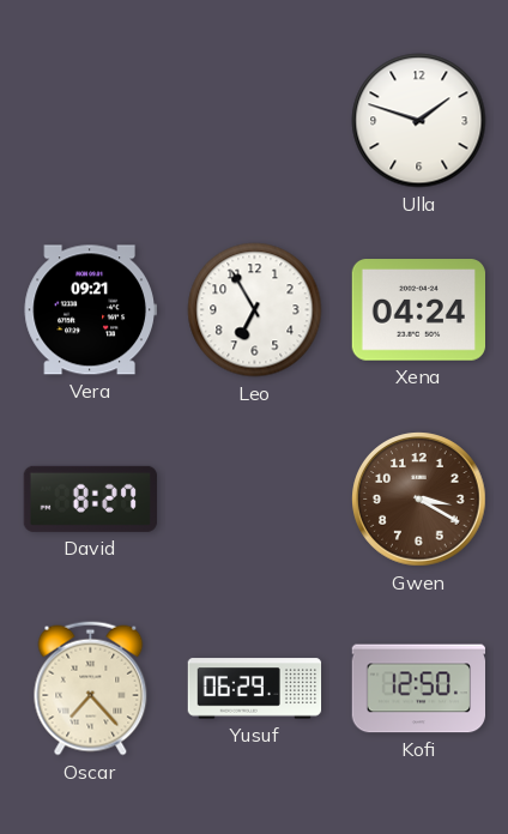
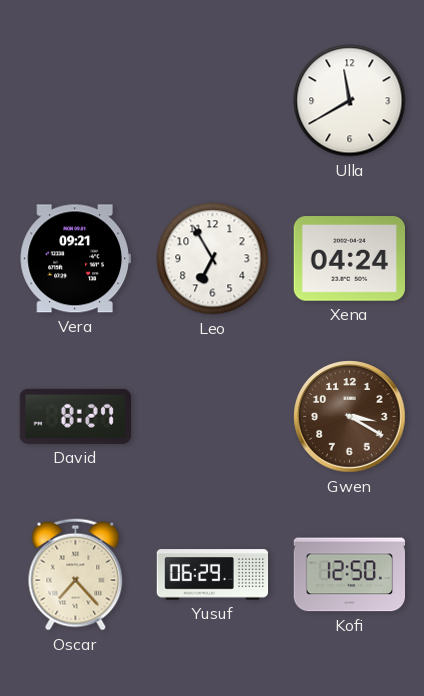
Ulla: 1:48 -> 11:40 (350, 101)
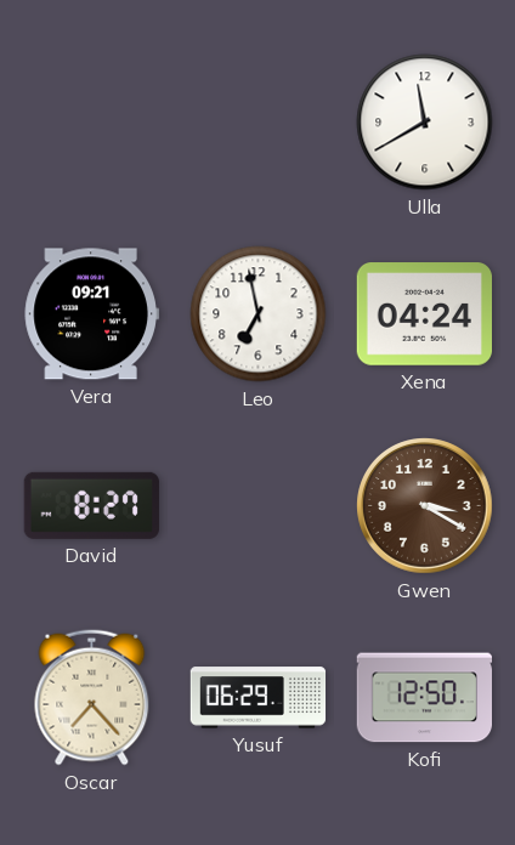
Leo: 6:55 -> 6:58 (259, 314)
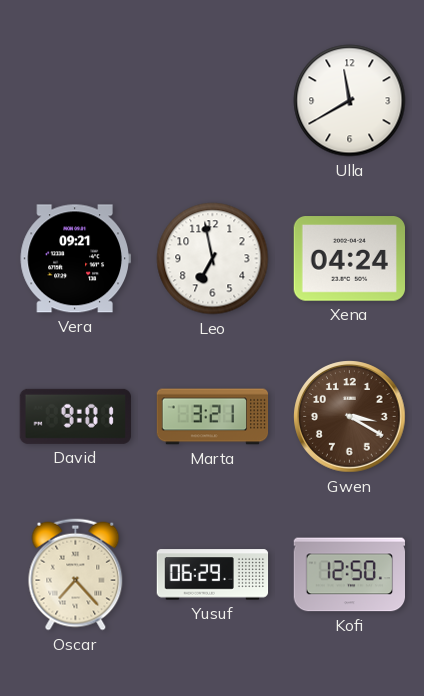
David: 8:27 -> 9:01 (75, 416)
Marta: none -> 3:21 (213, 417)
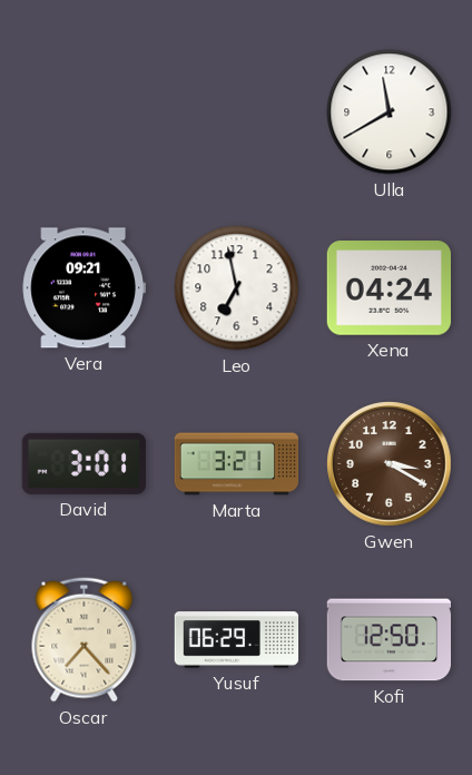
David: 9:01 -> 3:01 (83, 463)
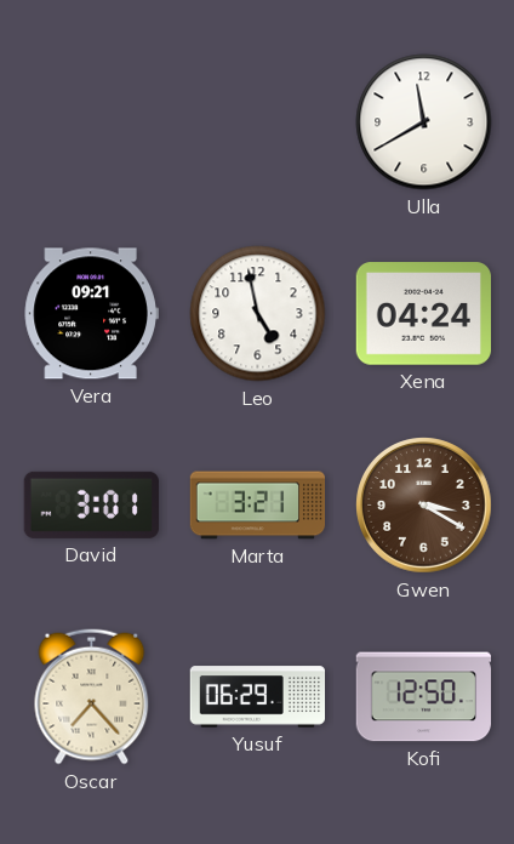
Leo: 6:58 -> 4:58 (258, 314)
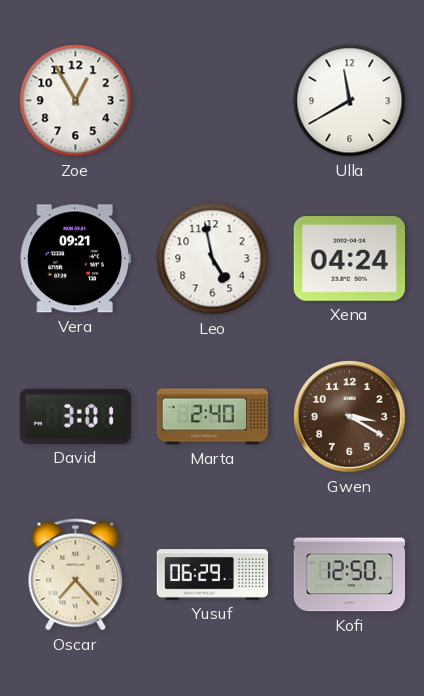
Zoe: none -> 12:55 (76, 101)
Marta: 3:21 -> 2:40 (213, 417)
